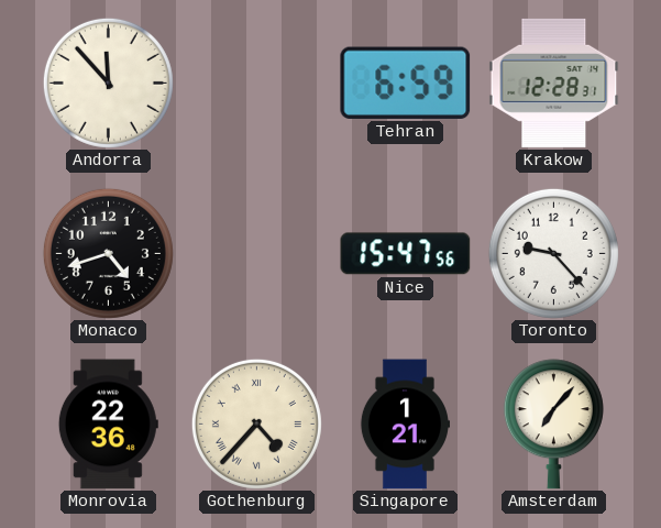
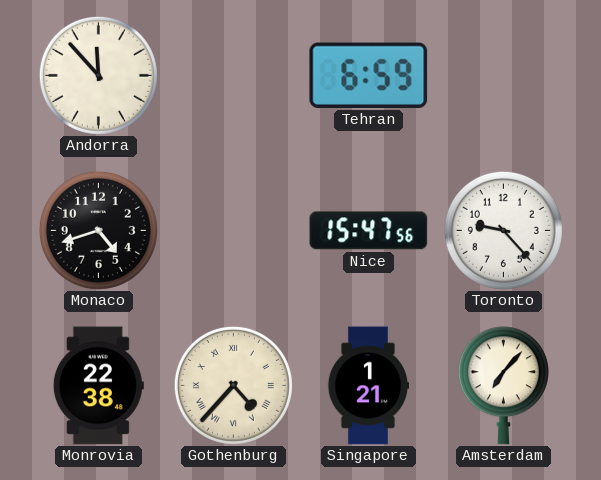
Krakow: 12:28 -> none (554, 82)
Monrovia: 22:36 -> 22:38 (98, 386)
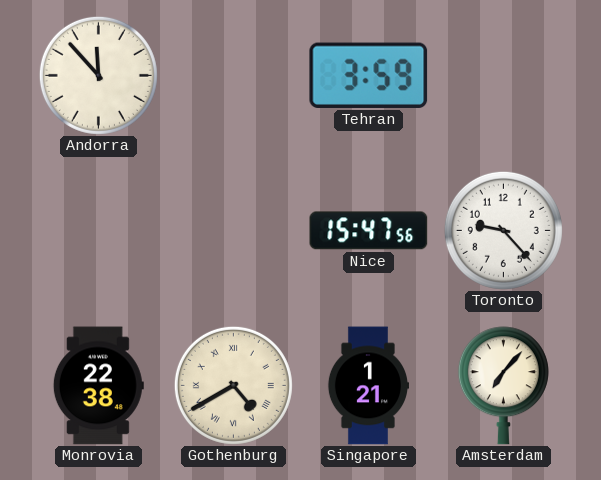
Tehran: 6:59 -> 3:59 (369, 75)
Monaco: 4:42 -> none (98, 230)
Gothenburg: 4:37 -> 4:40 (233, 385)
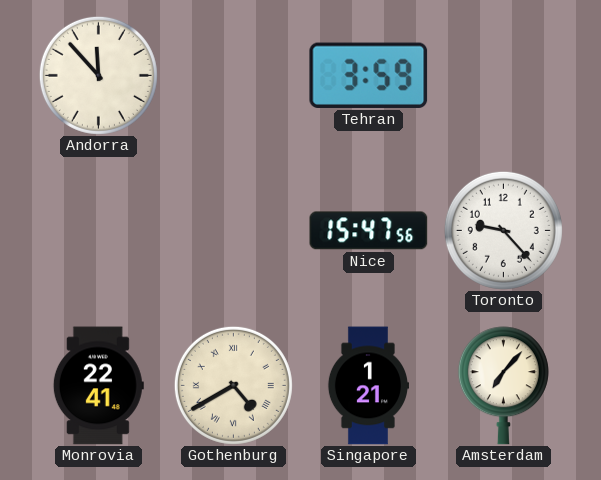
Monrovia: 22:38 -> 22:41 (98, 386)
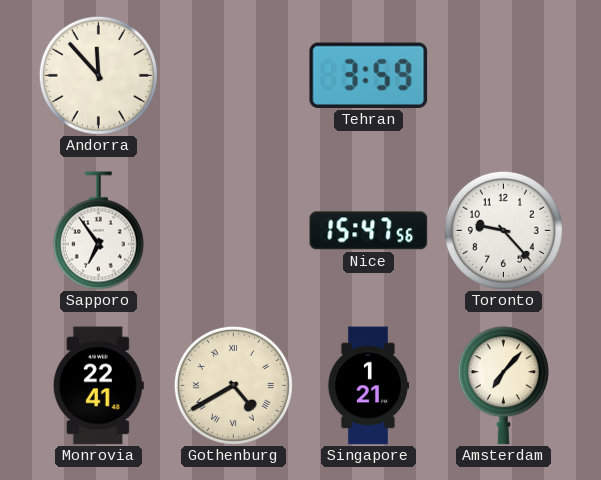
Sapporo: none -> 6:54 (98, 231)
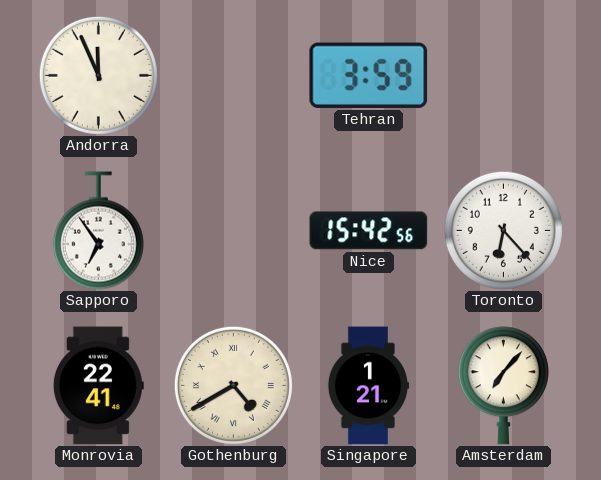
Andorra: 11:53 -> 11:56 (98, 75)
Nice: 15:47 -> 15:42 (369, 231)
Toronto: 9:23 -> 6:23 (503, 230)
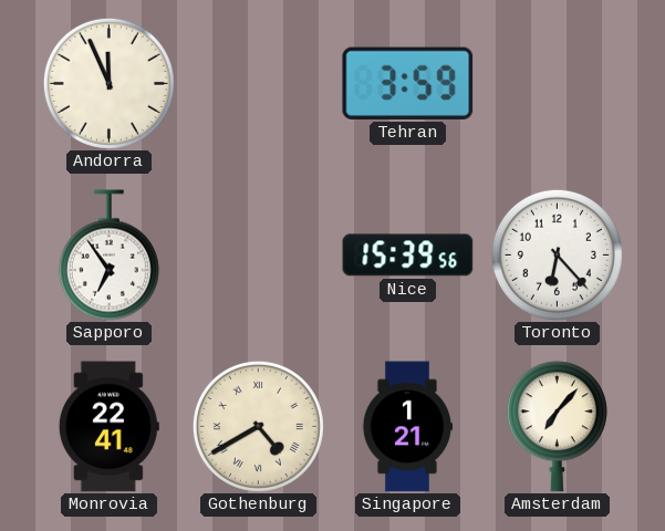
Nice: 15:42 -> 15:39 (408, 256)
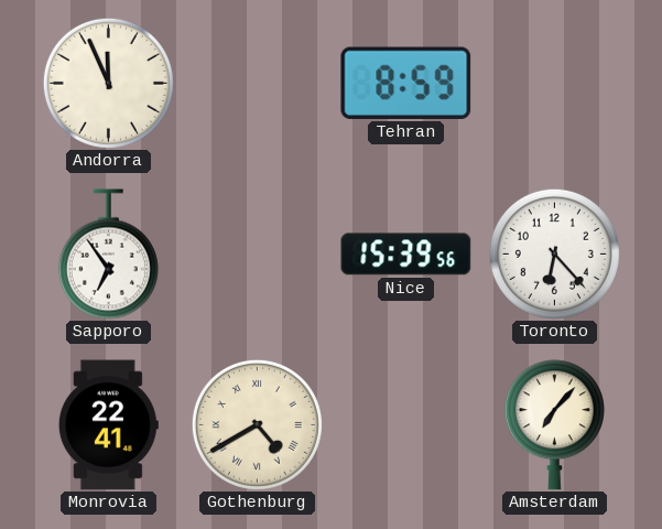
Tehran: 3:59 -> 8:59 (406, 83)
Singapore: 1:21 -> none (406, 427)
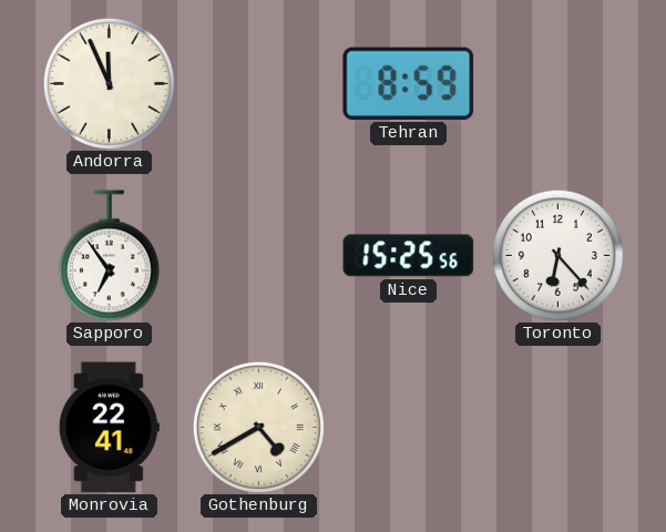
Nice: 15:39 -> 15:25 (409, 256)
Amsterdam: 7:07 -> none (554, 425)
